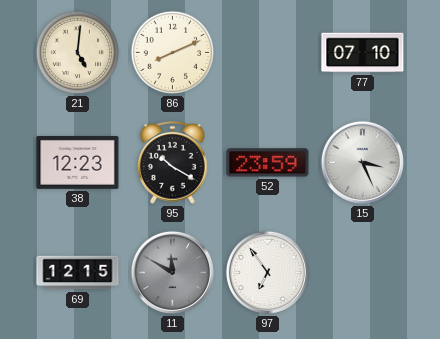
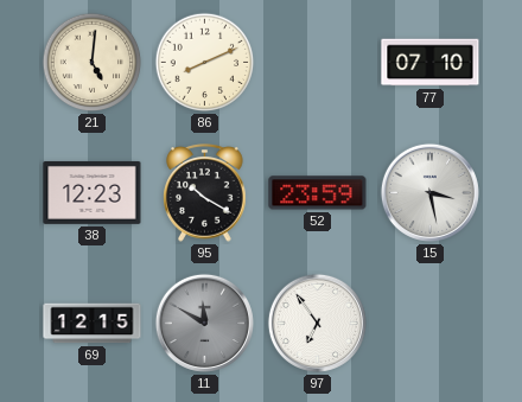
15: 3:26 -> 3:28 (429, 192)
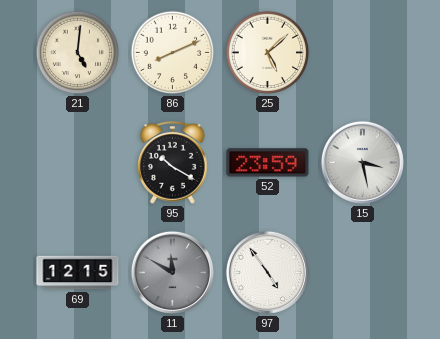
25: none -> 5:08 (268, 53)
77: 07:10 -> none (431, 63)
38: 12:23 -> none (93, 192)
97: 6:54 -> 4:54 (267, 272)
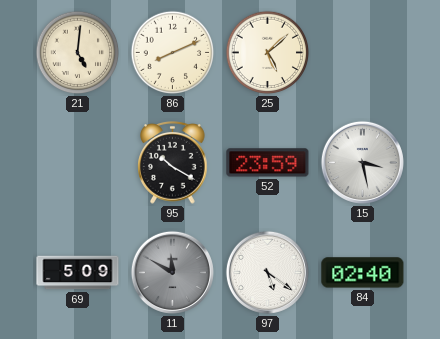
69: 12:15 -> 5:09 (78, 273)
97: 4:54 -> 5:21 (267, 272)
84: none -> 02:40 (363, 273)
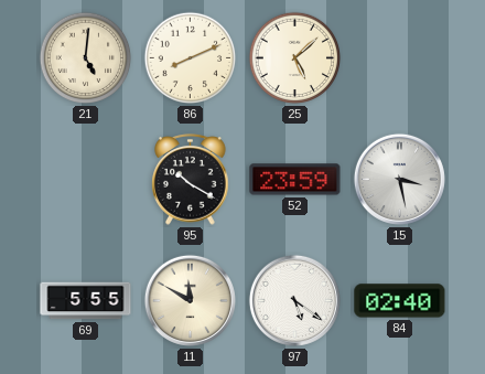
69: 5:09 -> 5:55 (86, 301)
11 dial: grey -> cream (190, 300)
